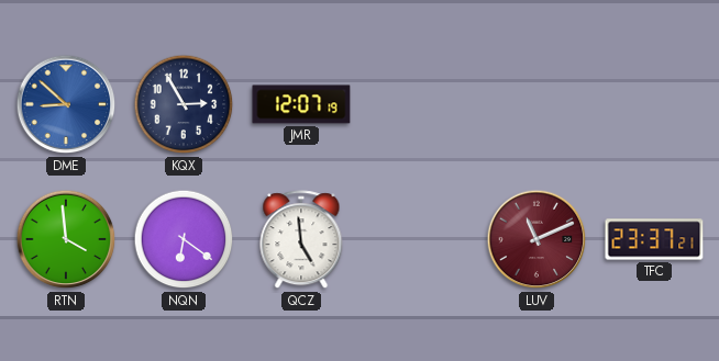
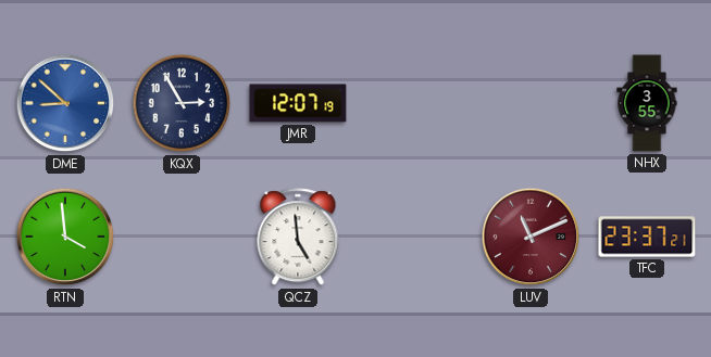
NHX: none -> 3:55 (647, 103)
NQN: 6:21 -> none (184, 239)
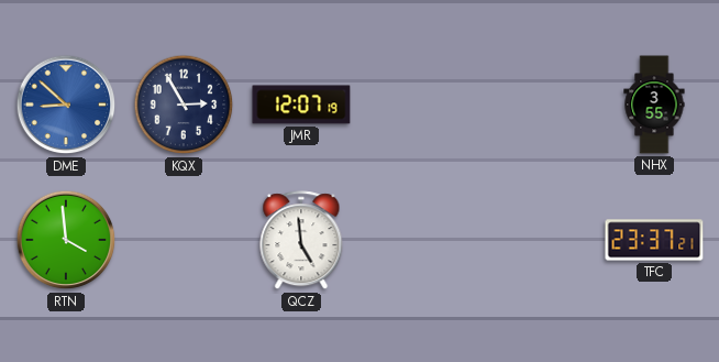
LUV: 11:11 -> none (531, 237)
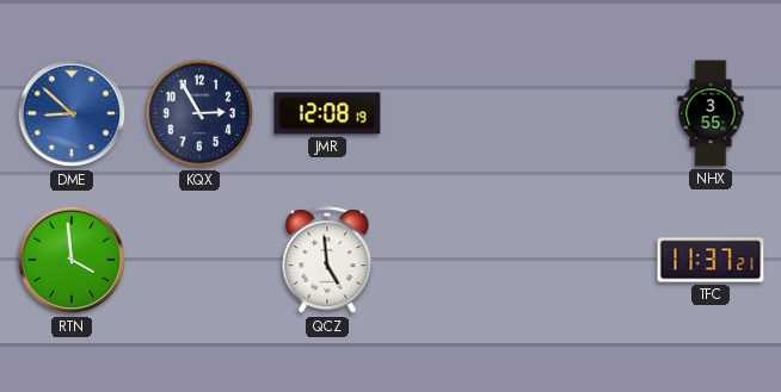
JMR: 12:07 -> 12:08 (327, 113)
TFC: 23:37 -> 11:37 (711, 260)
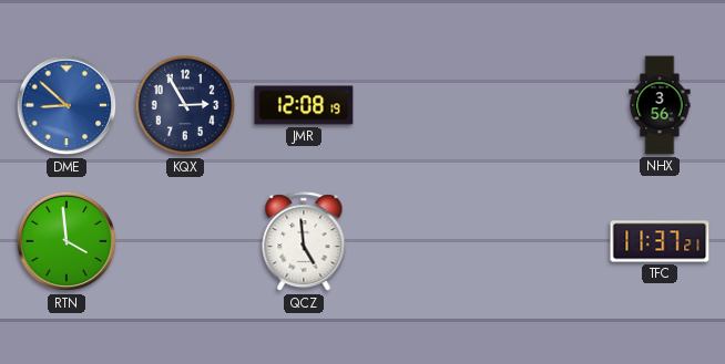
NHX: 3:55 -> 3:56 (660, 105)
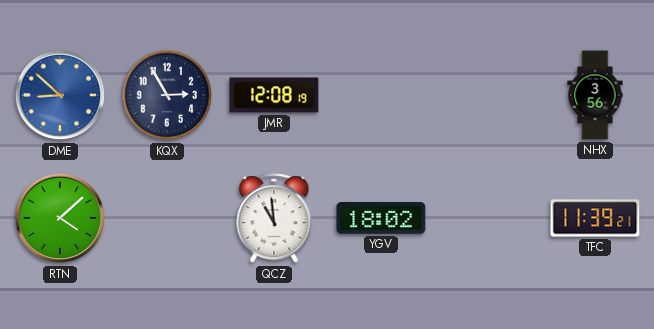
RTN: 3:59 -> 4:08 (60, 218)
QCZ: 4:59 -> 10:59 (274, 219)
YGV: none -> 18:02 (381, 219)
TFC: 11:37 -> 11:39 (595, 218)
